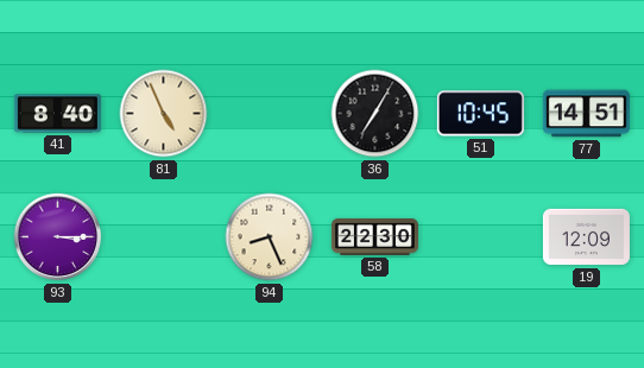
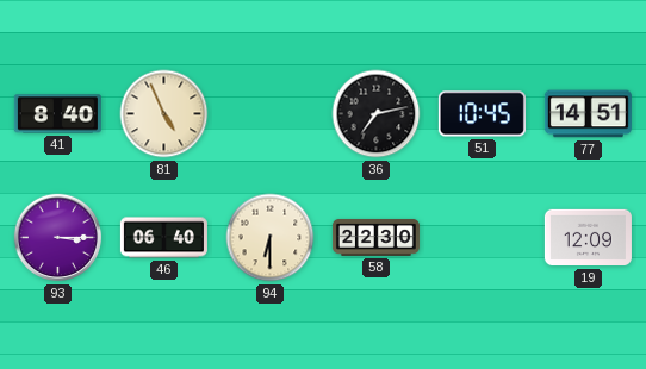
36: 7:05 -> 7:13 (377, 114)
46: none -> 06:40 (163, 238)
94: 8:26 -> 6:30 (271, 238)
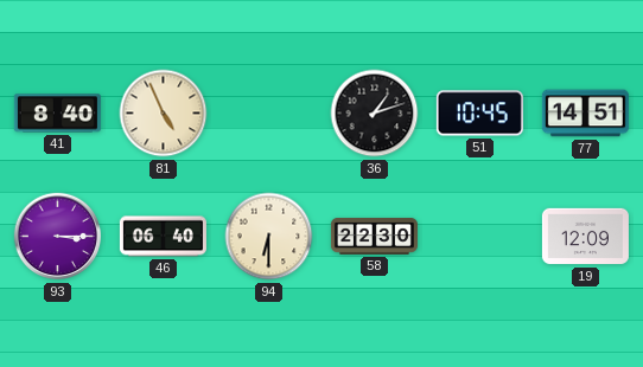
36: 7:13 -> 1:12 (375, 114)
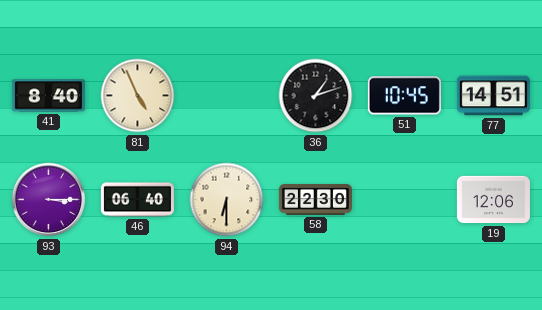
19: 12:09 -> 12:06 (493, 200)
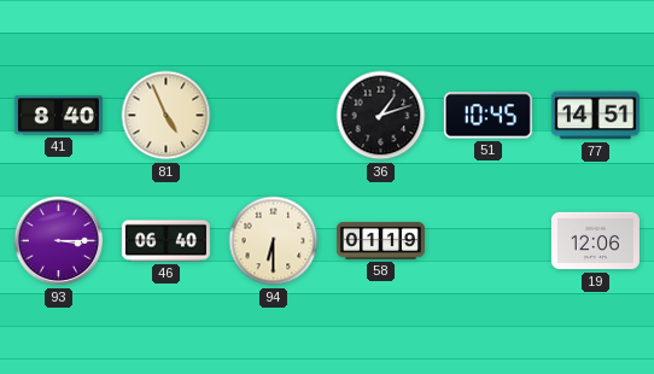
58: 22:30 -> 01:19 (380, 240)
